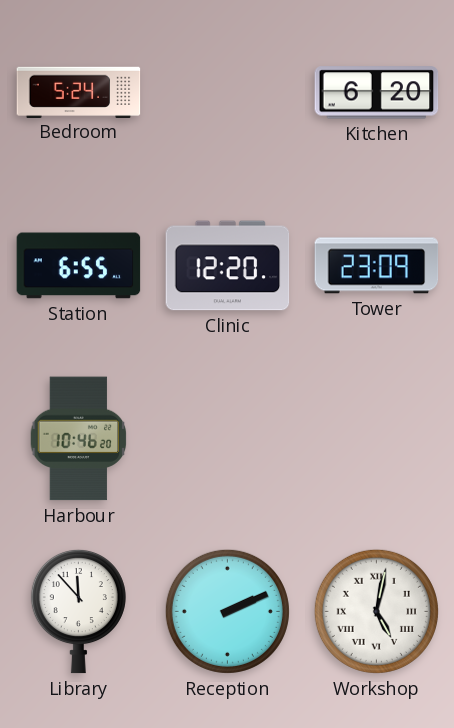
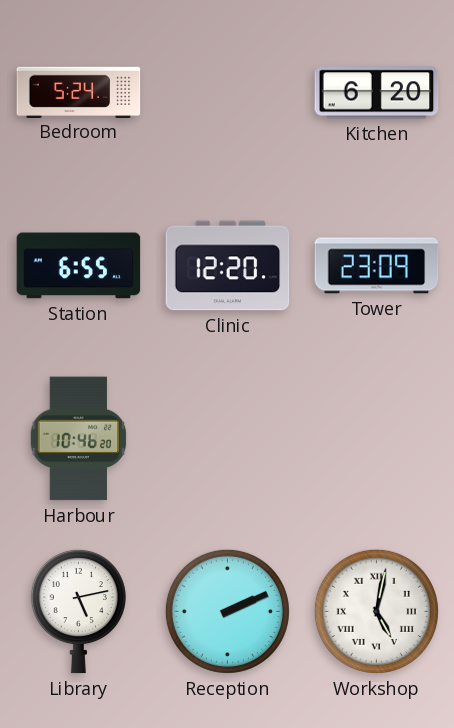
Library: 11:53 -> 5:13 (78, 611)
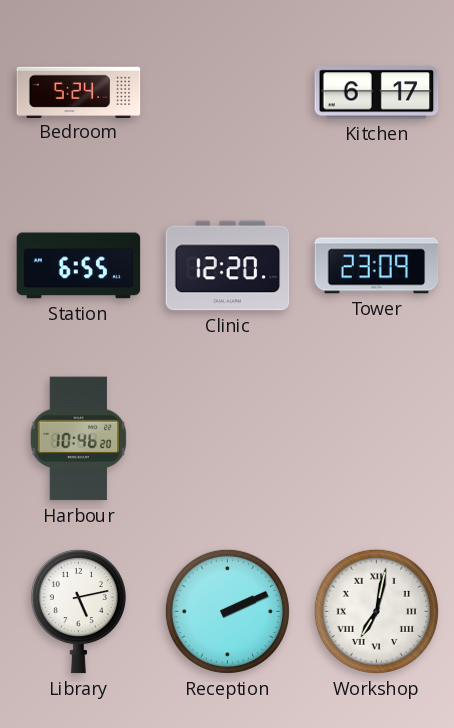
Kitchen: 6:20 -> 6:17 (377, 93)
Workshop: 5:02 -> 7:02 (376, 611)
